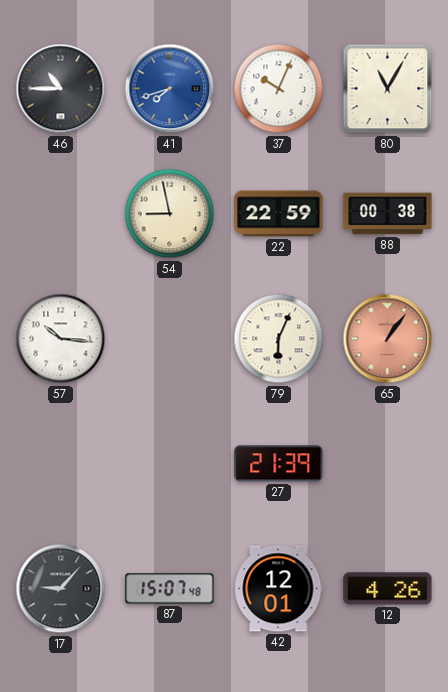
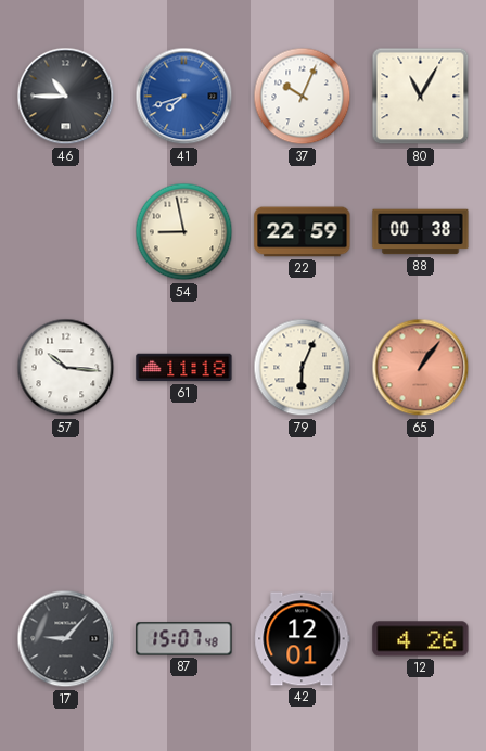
61: none -> 11:18 (184, 368)
27: 21:39 -> none (279, 464)
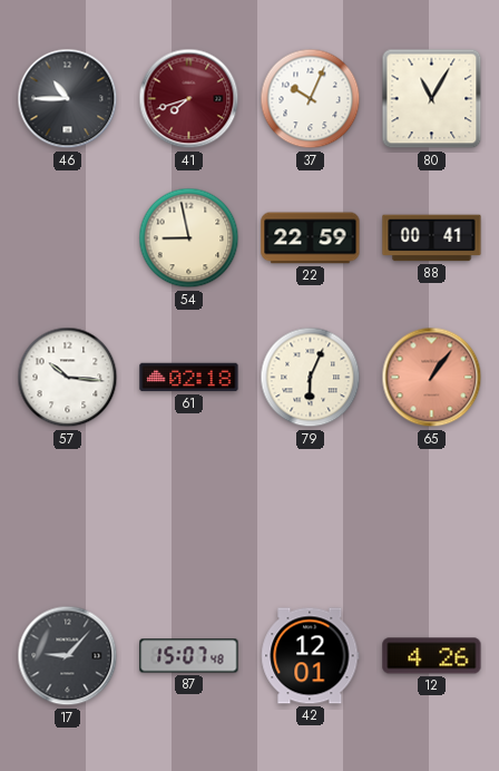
41 dial: blue -> burgundy (189, 99)
88: 00:38 -> 00:41 (432, 238)
61: 11:18 -> 02:18 (189, 378)
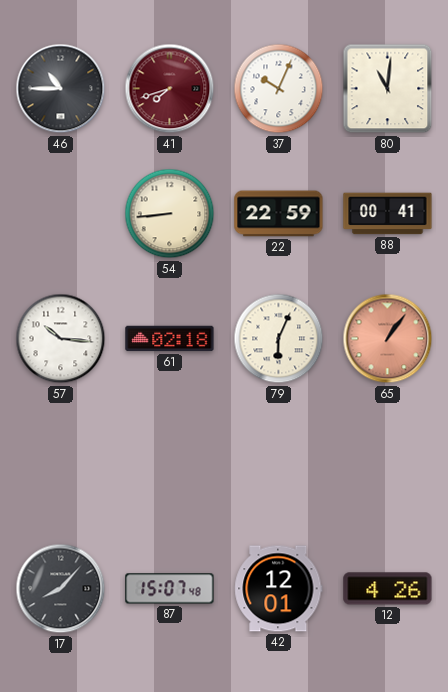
80: 11:05 -> 11:01 (388, 89)
54: 8:58 -> 8:44 (170, 214)
17: 9:07 -> 8:07 (61, 589)
